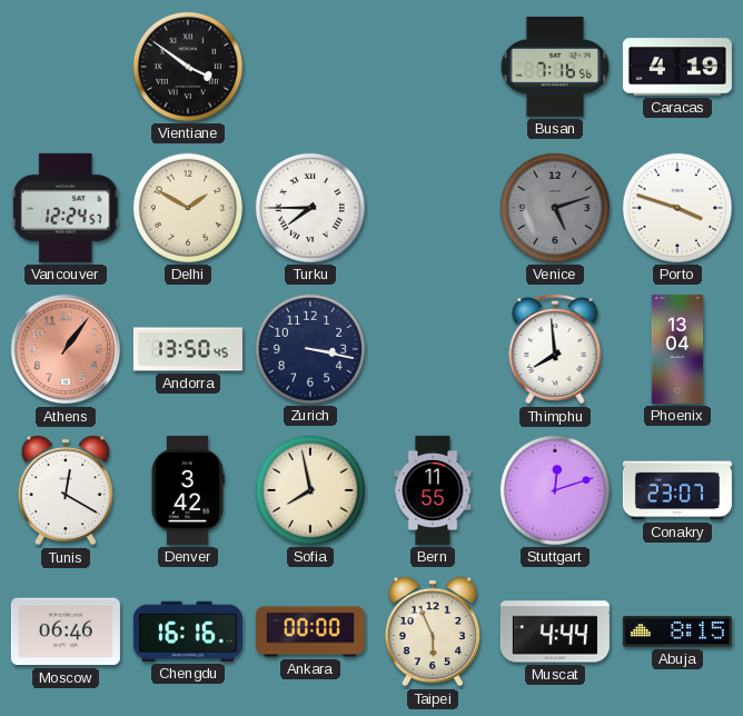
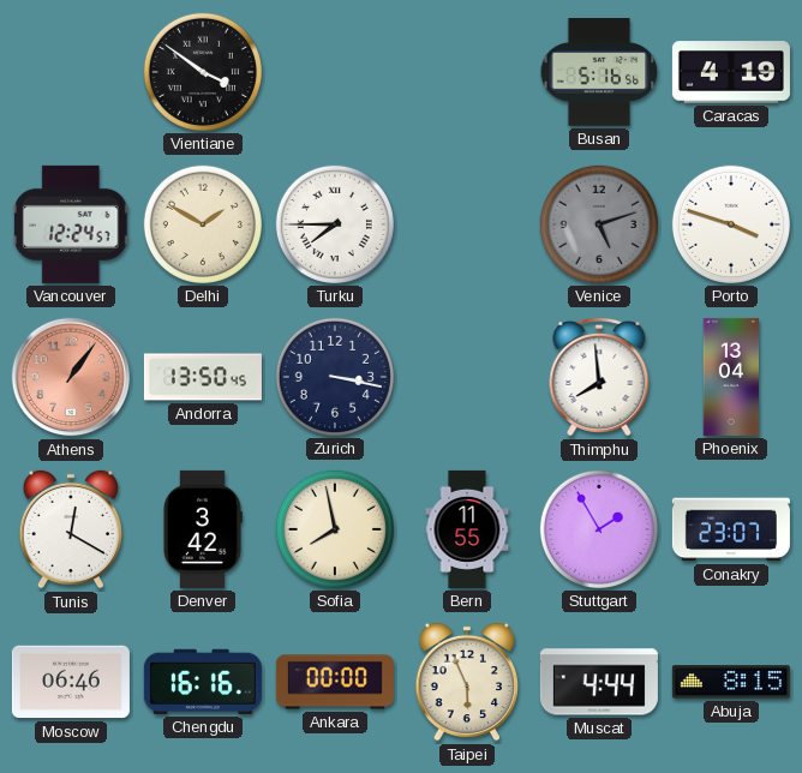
Busan: 7:16 -> 5:16 (599, 73)
Stuttgart: 12:12 -> 1:55 (599, 529)
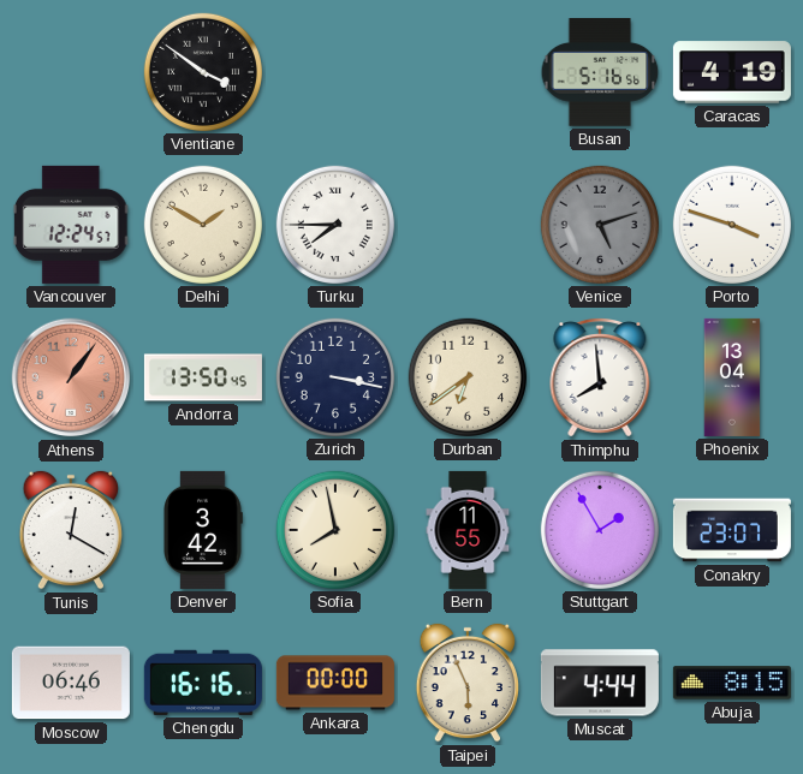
Durban: none -> 6:39 (468, 377)
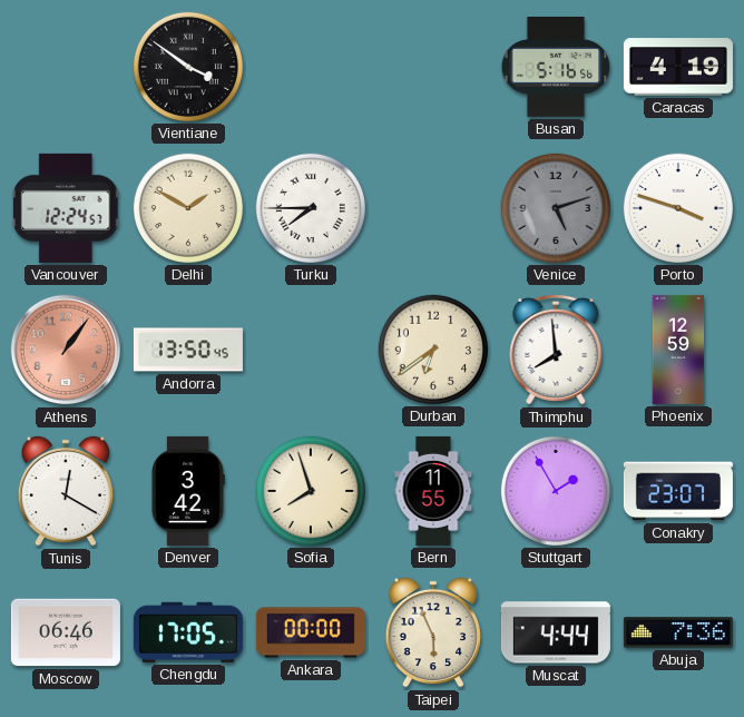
Zurich: 3:17 -> none (335, 377)
Phoenix: 13:04 -> 12:59 (678, 350)
Sofia: 7:58 -> 7:57 (311, 491)
Chengdu: 16:16 -> 17:05 (188, 632)
Abuja: 8:15 -> 7:36 (678, 632)
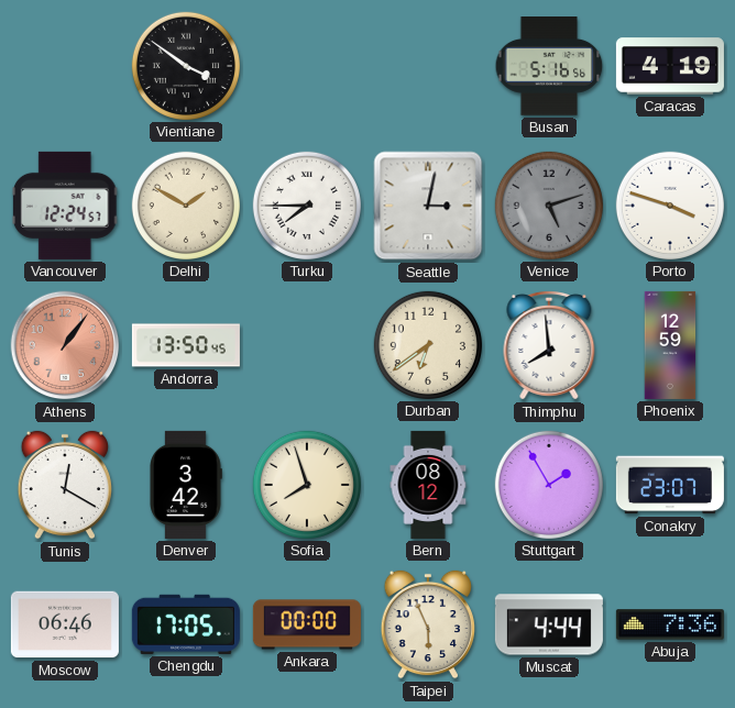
Seattle: none -> 3:02 (428, 206)
Bern: 11:55 -> 08:12 (428, 485)
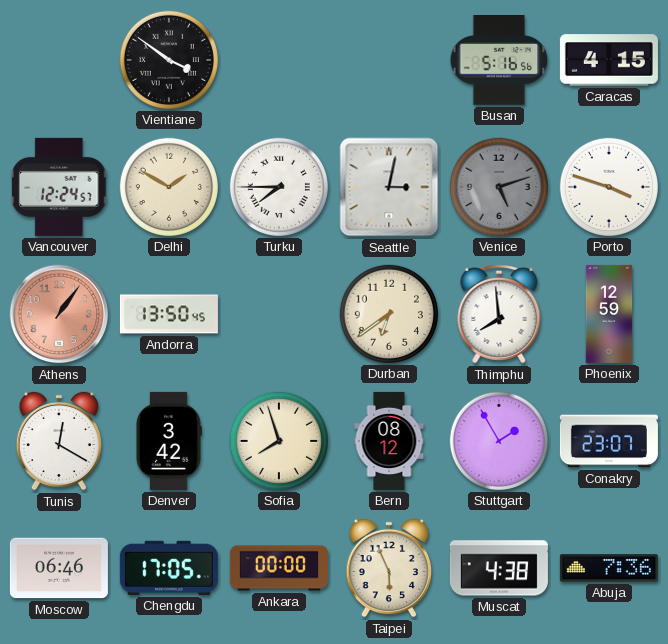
Caracas: 4:19 -> 4:15 (609, 60)
Muscat: 4:44 -> 4:38 (499, 568)
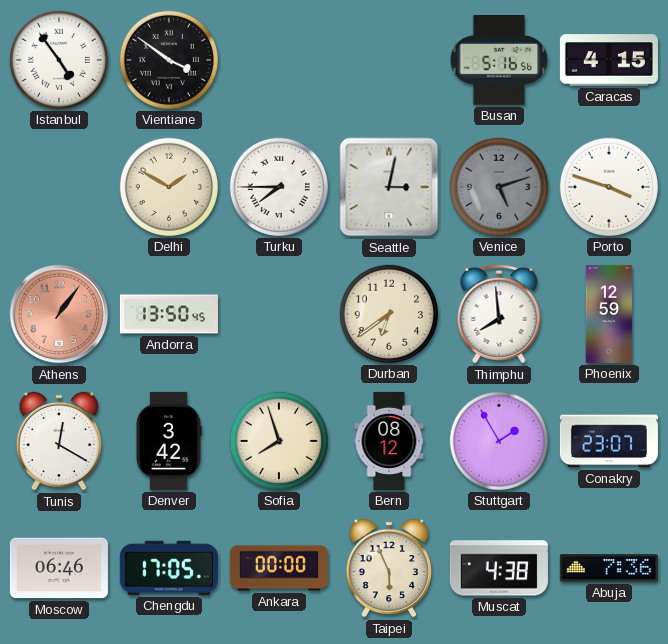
Istanbul: none -> 4:54 (59, 60)
Vancouver: 12:24 -> none (59, 187)
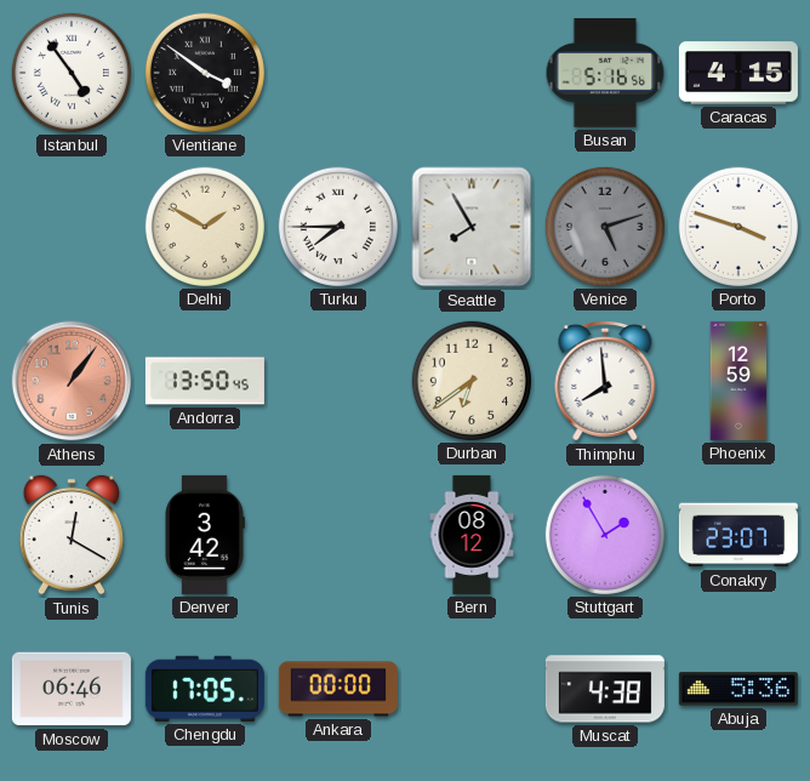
Seattle: 3:02 -> 7:55 (472, 227)
Sofia: 7:57 -> none (279, 441)
Taipei: 5:56 -> none (388, 568)
Abuja: 7:36 -> 5:36 (738, 689)
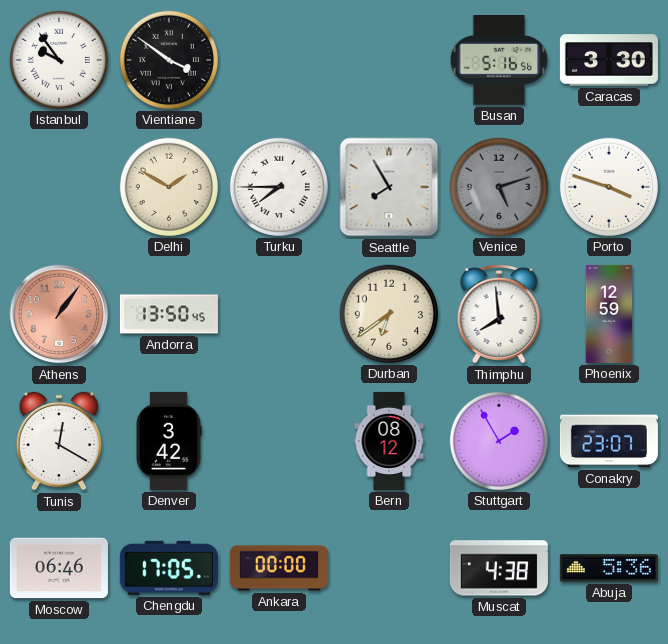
Istanbul: 4:54 -> 9:54 (59, 60)
Caracas: 4:15 -> 3:30 (609, 60)
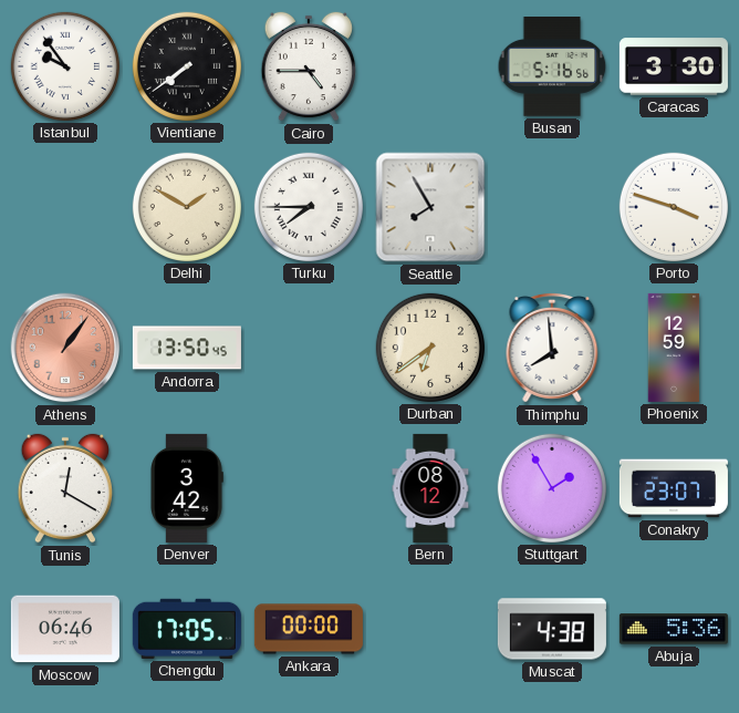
Vientiane: 3:51 -> 7:39 (187, 66)
Cairo: none -> 4:45 (308, 66)
Venice: 5:12 -> none (499, 187)
